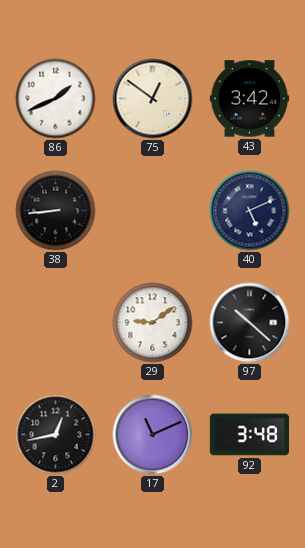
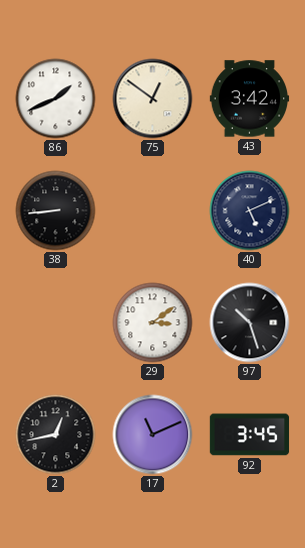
29: 9:09 -> 3:09 (153, 323)
97: 10:22 -> 10:27 (250, 323)
92: 3:48 -> 3:45 (250, 435)
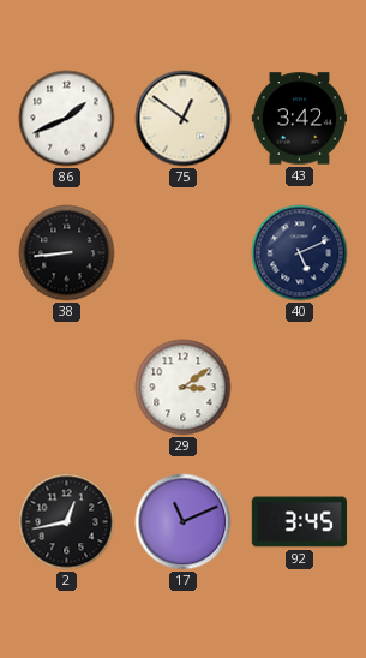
97: 10:27 -> none (250, 323)
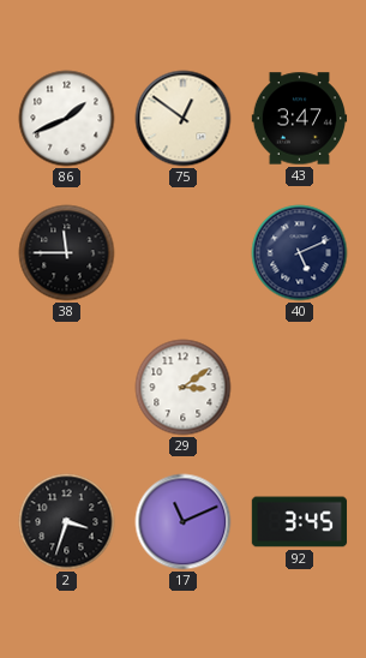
43: 3:42 -> 3:47 (300, 119)
38: 8:44 -> 11:45 (67, 253)
2: 12:43 -> 3:33 (67, 522)
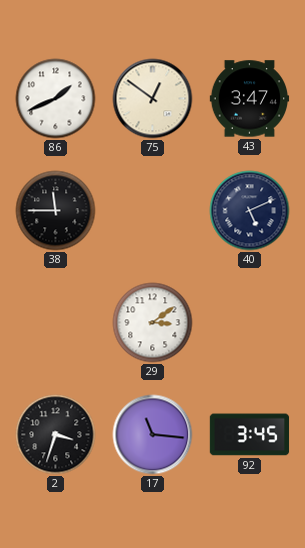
17: 11:11 -> 11:16 (153, 435)
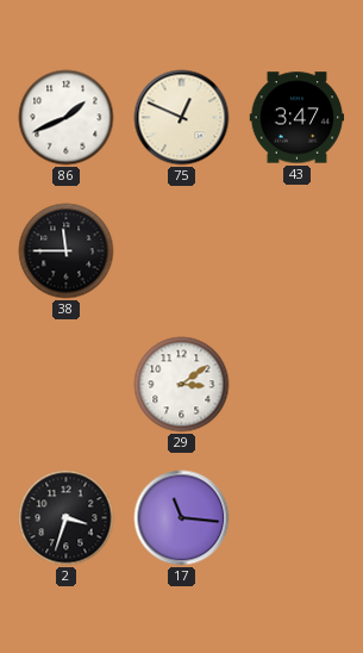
75: 12:51 -> 12:49 (182, 118)
40: 5:11 -> none (250, 211)
92: 3:45 -> none (250, 435)
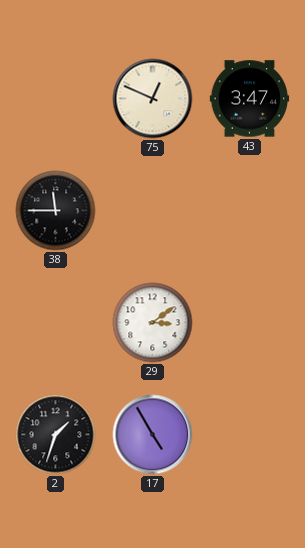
86: 1:41 -> none (67, 118)
2: 3:33 -> 1:33 (56, 435)
17: 11:16 -> 4:55 (153, 435)
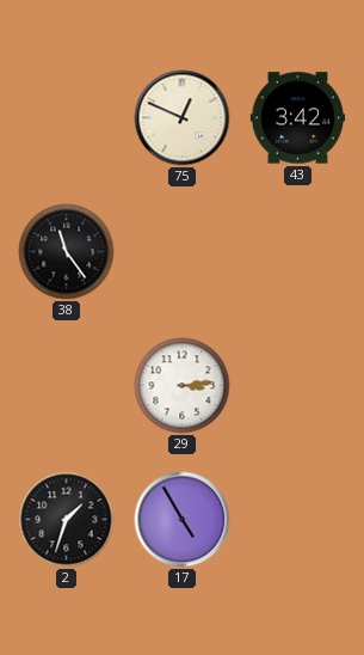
43: 3:47 -> 3:42 (298, 118)
38: 11:45 -> 11:24 (67, 252)
29: 3:09 -> 3:14 (183, 386)
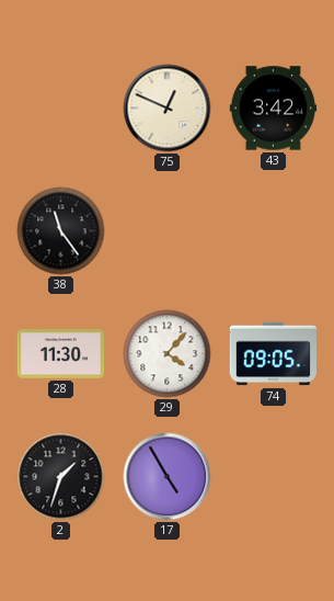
28: none -> 11:30 (61, 354)
29: 3:14 -> 4:07 (168, 354)
74: none -> 09:05 (273, 354)
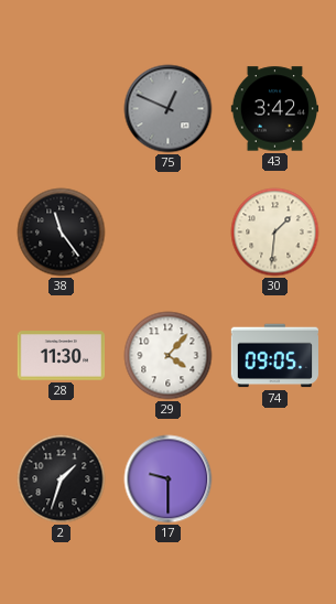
75 dial: cream -> grey (169, 109)
30: none -> 1:31 (275, 233)
17: 4:55 -> 9:30 (169, 479)
